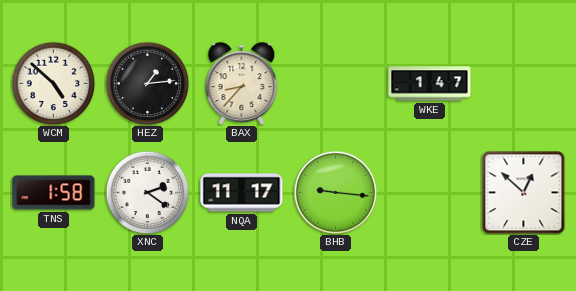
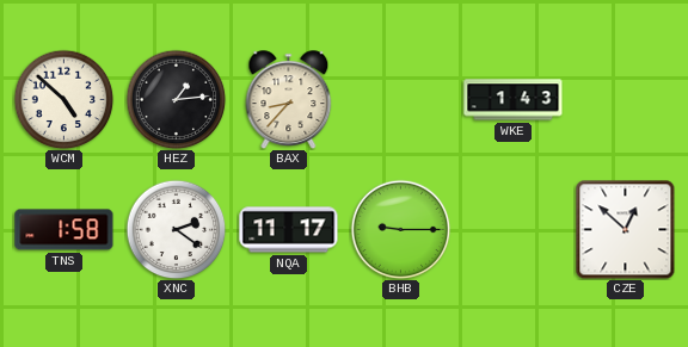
WKE: 1:47 -> 1:43 (514, 100)
BHB: 9:16 -> 9:15 (400, 229)
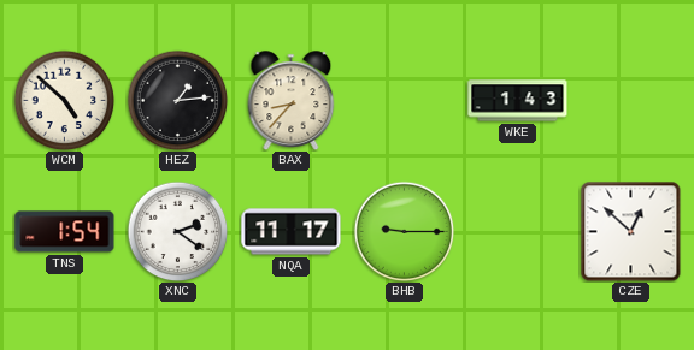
TNS: 1:58 -> 1:54 (65, 232)
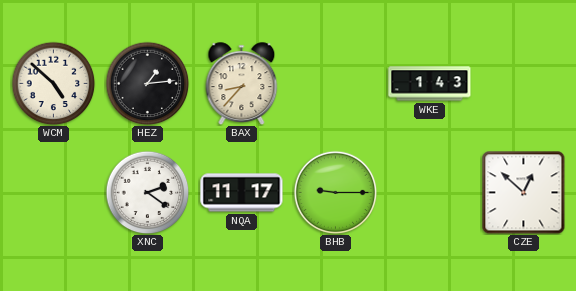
TNS: 1:54 -> none (65, 232)
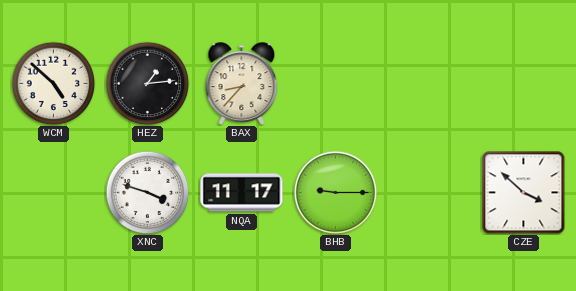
WKE: 1:43 -> none (430, 84)
XNC: 2:21 -> 3:48 (147, 192)
CZE: 12:52 -> 3:52 (523, 192)
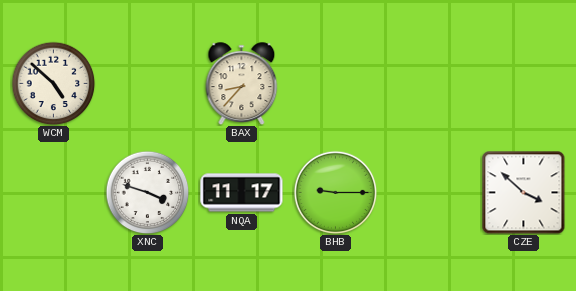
HEZ: 1:14 -> none (147, 83)
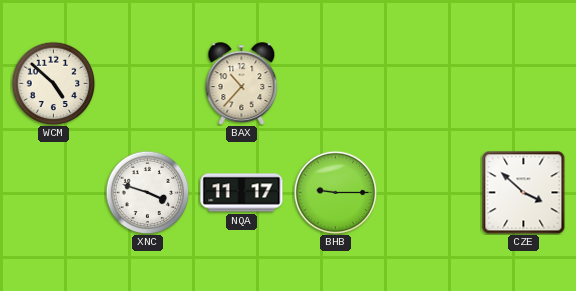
BAX: 8:37 -> 10:37 (242, 84)
